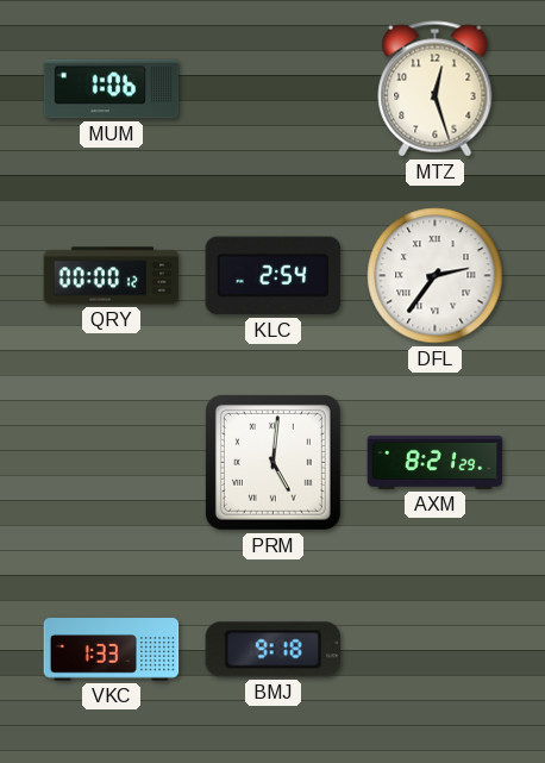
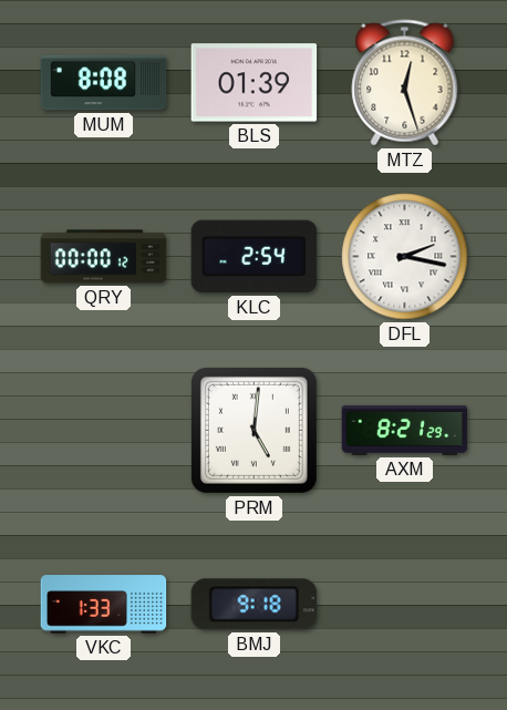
MUM: 1:06 -> 8:08 (104, 83)
BLS: none -> 01:39 (255, 83)
DFL: 2:36 -> 2:17 (405, 257)
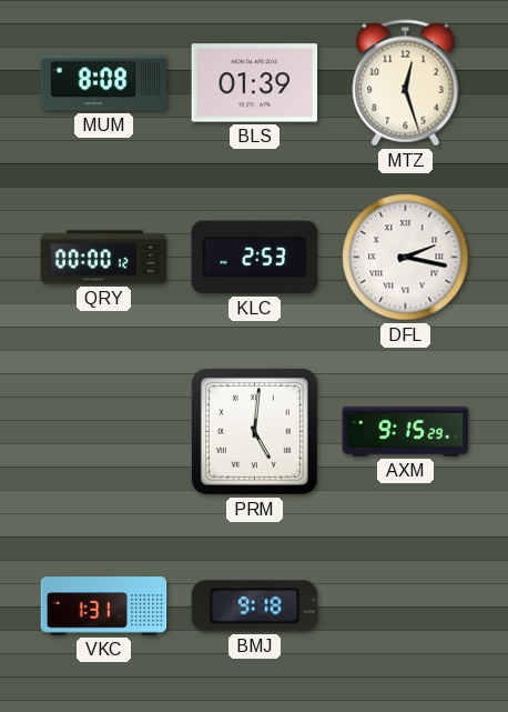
KLC: 2:54 -> 2:53 (255, 258)
AXM: 8:21 -> 9:15 (406, 431)
VKC: 1:33 -> 1:31 (104, 606)
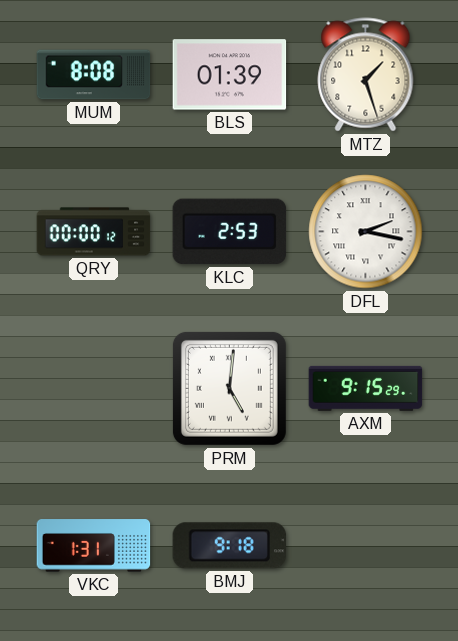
MTZ: 12:27 -> 1:27 (366, 75)
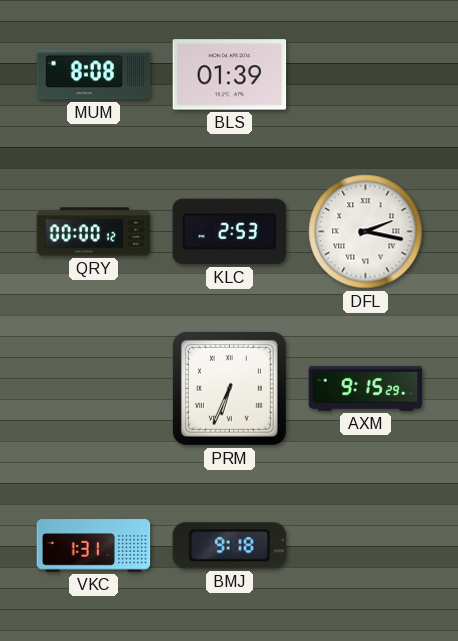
MTZ: 1:27 -> none (366, 75)
PRM: 5:01 -> 6:34 (229, 388)
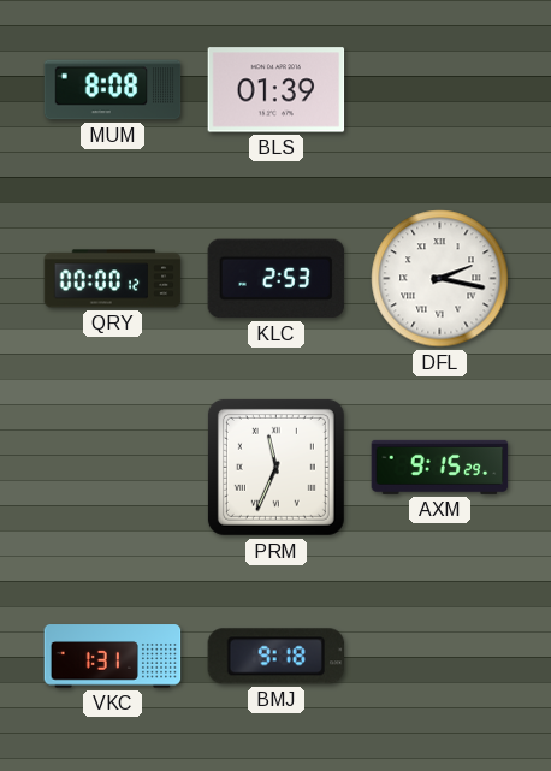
PRM: 6:34 -> 11:34 (275, 467)
